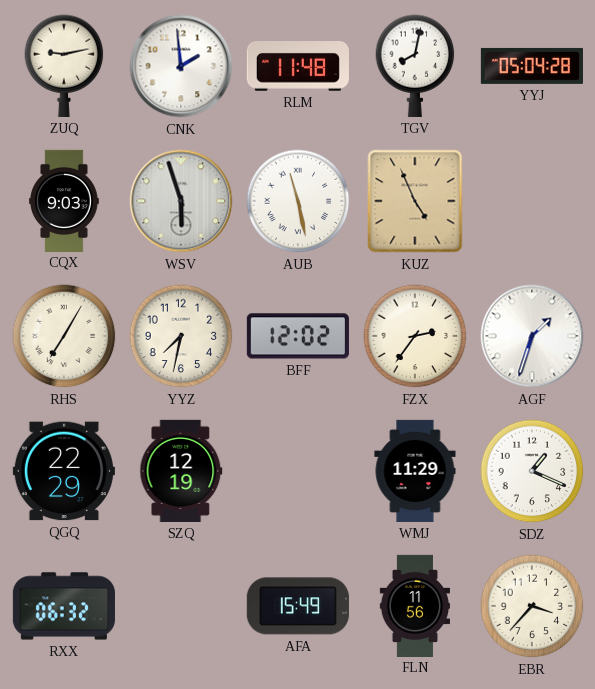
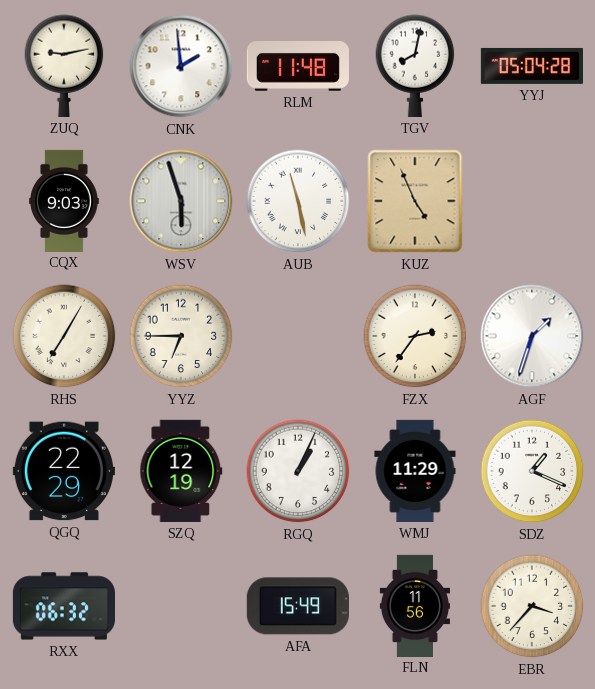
YYZ: 7:32 -> 6:45 (181, 336)
BFF: 12:02 -> none (298, 336)
RGQ: none -> 1:04 (298, 471)
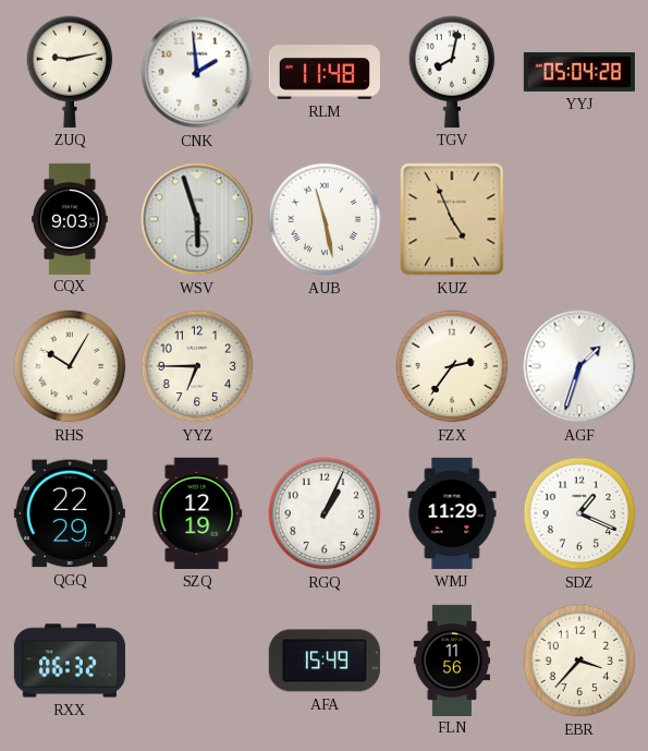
RHS: 7:05 -> 10:05 (70, 366)
